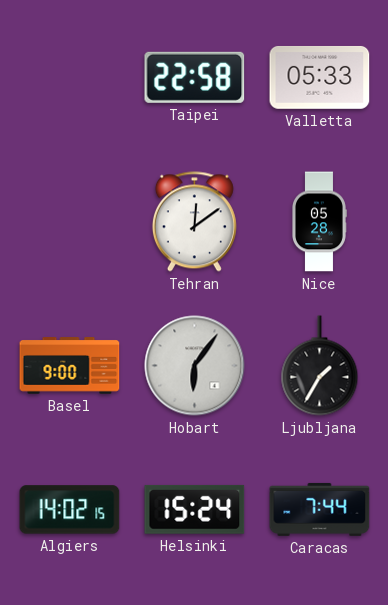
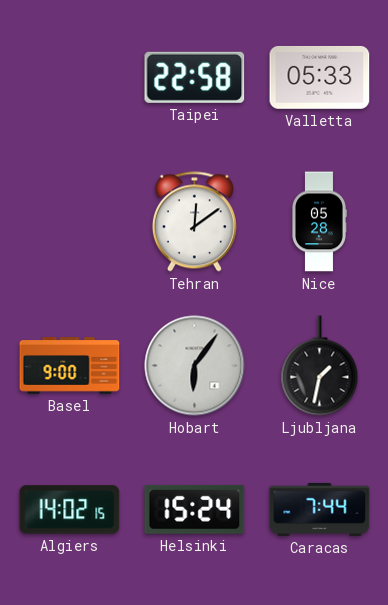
Ljubljana: 1:35 -> 1:32 (320, 366)
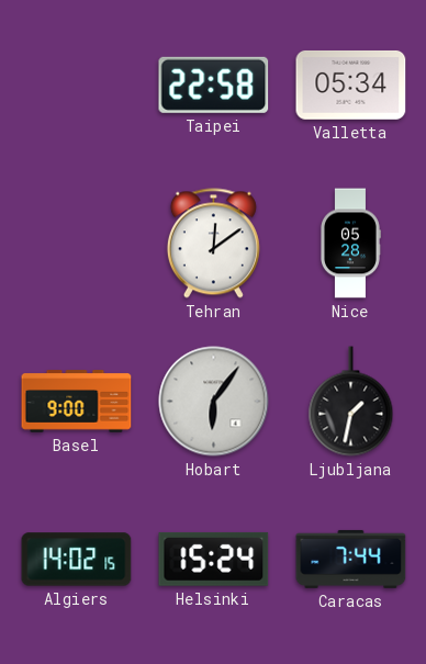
Valletta: 05:33 -> 05:34 (351, 85)
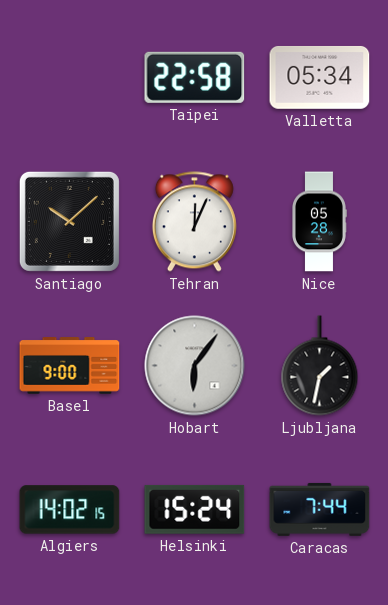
Santiago: none -> 10:08 (69, 221)
Tehran: 12:09 -> 12:04 (194, 222)
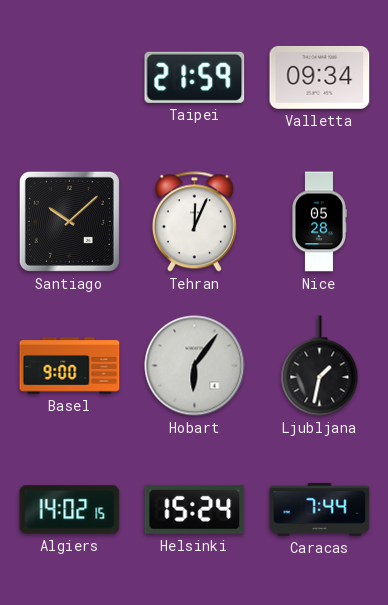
Taipei: 22:58 -> 21:59 (195, 77)
Valletta: 05:34 -> 09:34 (320, 77)
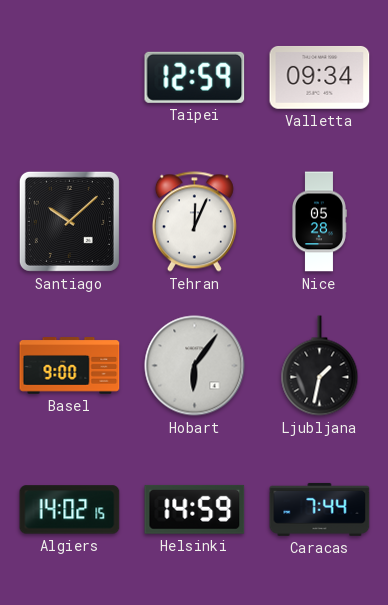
Taipei: 21:59 -> 12:59 (195, 77)
Helsinki: 15:24 -> 14:59 (195, 509)
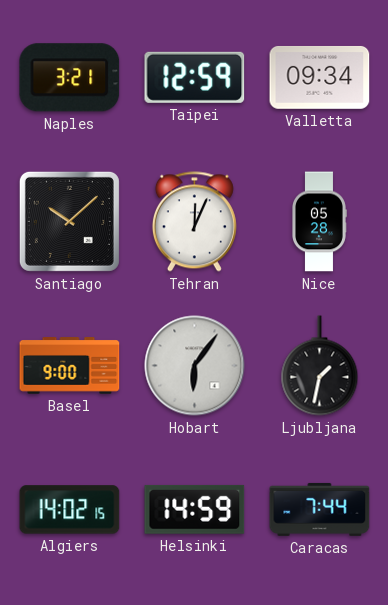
Naples: none -> 3:21 (70, 78)
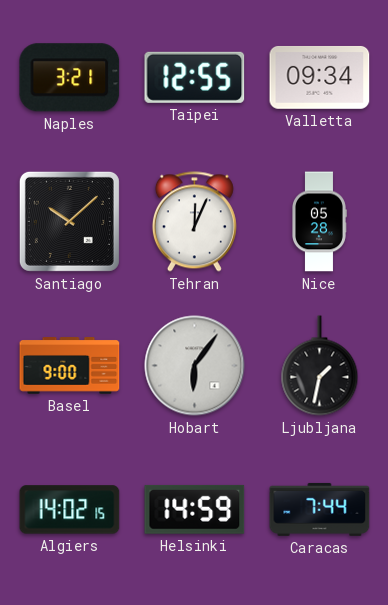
Taipei: 12:59 -> 12:55 (195, 77)
